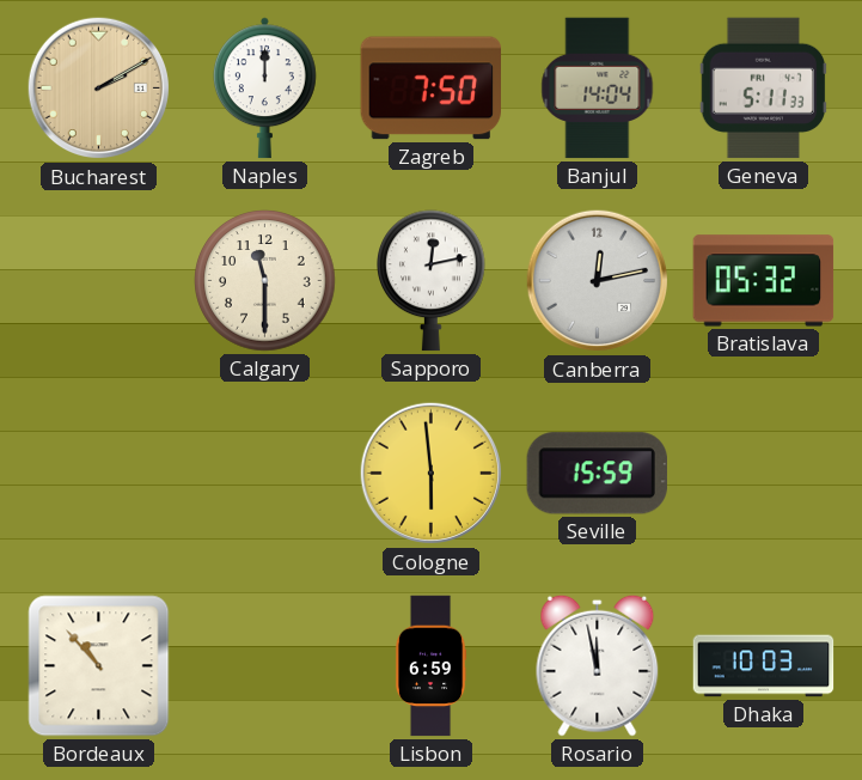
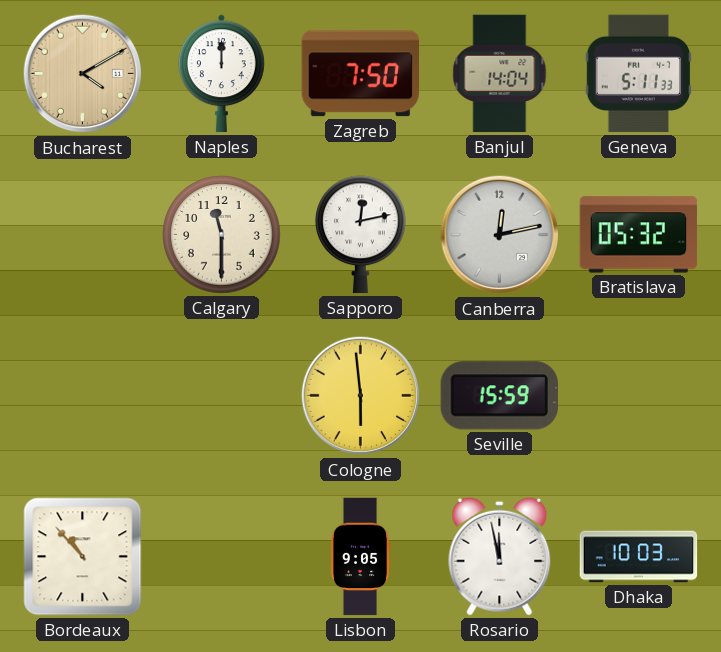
Bucharest: 2:10 -> 4:10 (83, 74)
Lisbon: 6:59 -> 9:05 (360, 557)
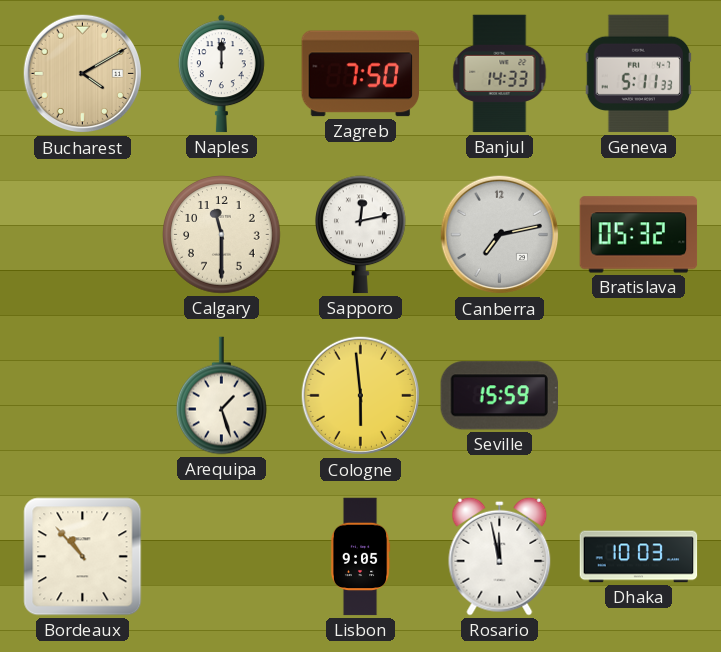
Banjul: 14:04 -> 14:33 (500, 74)
Canberra: 12:13 -> 7:13 (500, 235)
Arequipa: none -> 1:27 (222, 396)
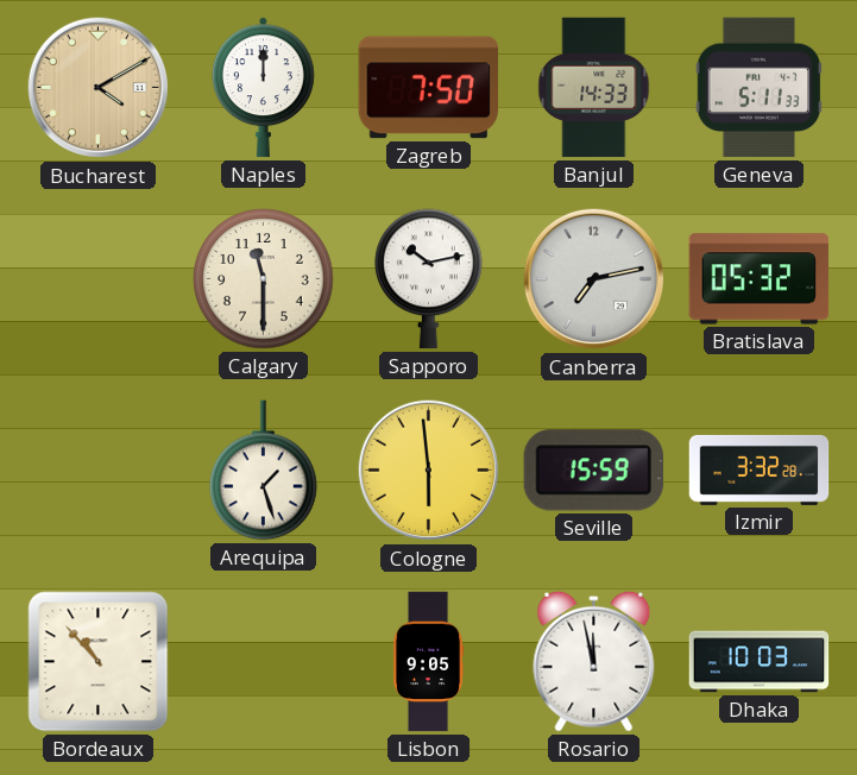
Sapporo: 12:13 -> 10:13 (429, 279)
Izmir: none -> 3:32 (760, 470)
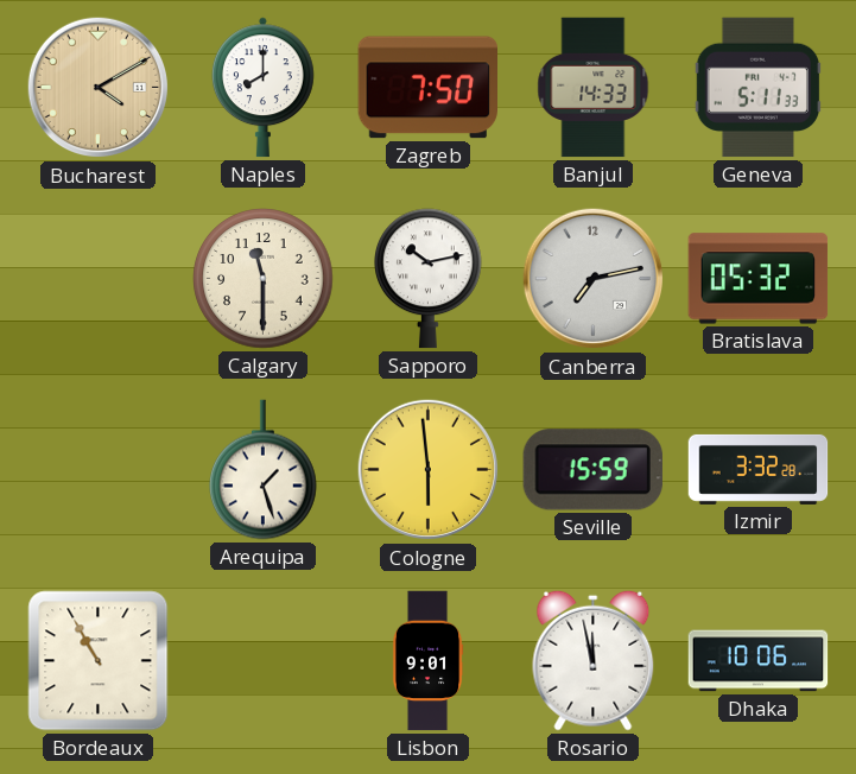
Naples: 12:00 -> 8:00 (262, 88)
Bordeaux: 10:53 -> 10:55 (99, 661)
Lisbon: 9:05 -> 9:01 (427, 661)
Dhaka: 10:03 -> 10:06 (759, 661)
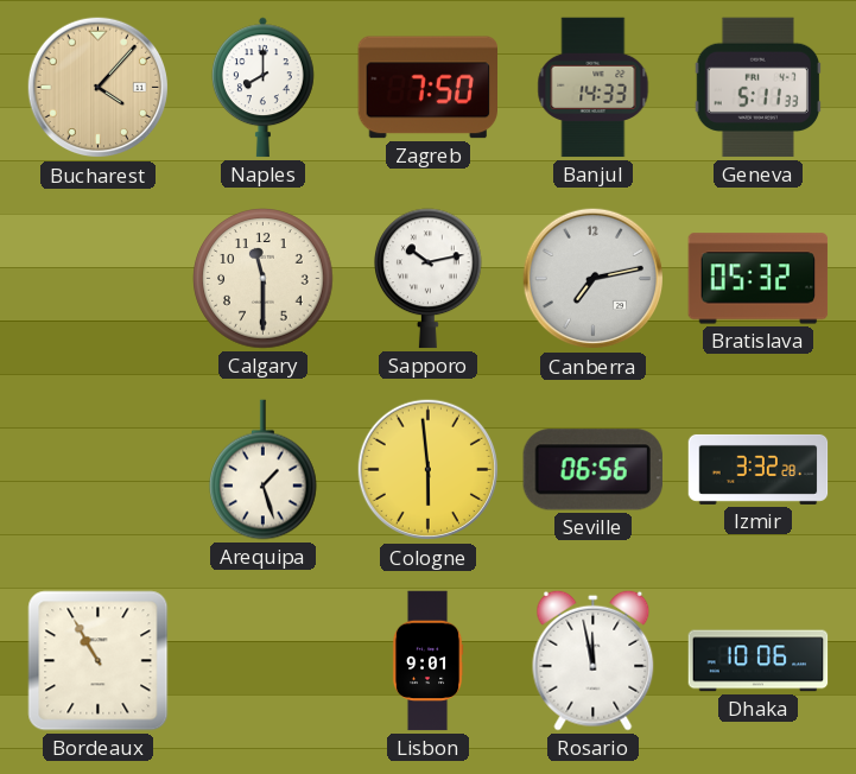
Bucharest: 4:10 -> 4:07 (99, 88)
Seville: 15:59 -> 06:56 (592, 470)
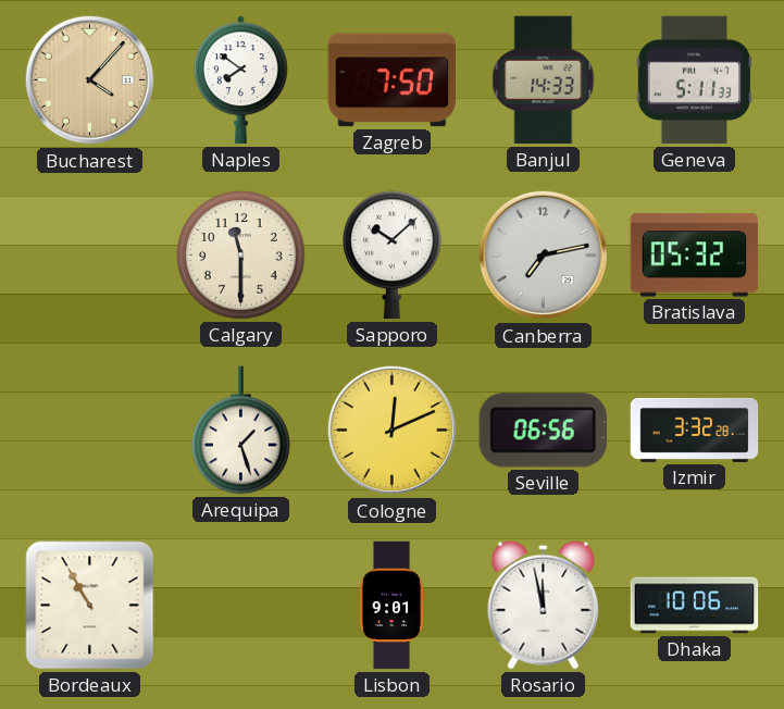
Naples: 8:00 -> 7:51 (240, 80)
Sapporo: 10:13 -> 10:08 (393, 256)
Cologne: 5:59 -> 12:11 (393, 431)
